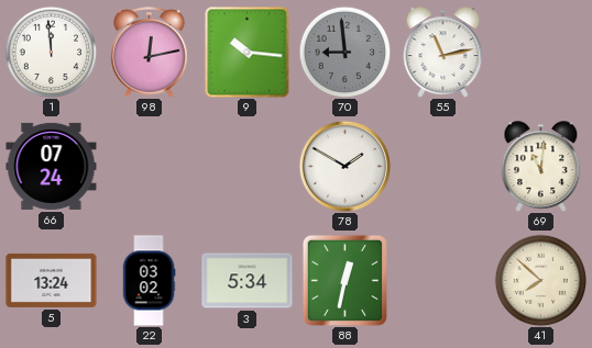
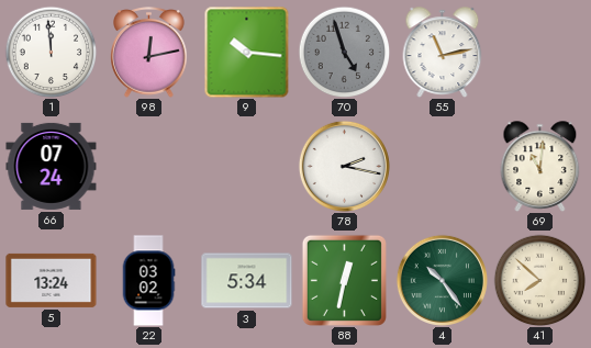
70: 8:59 -> 4:57 (344, 52)
78: 1:50 -> 2:17 (344, 166)
4: none -> 10:24 (442, 280)
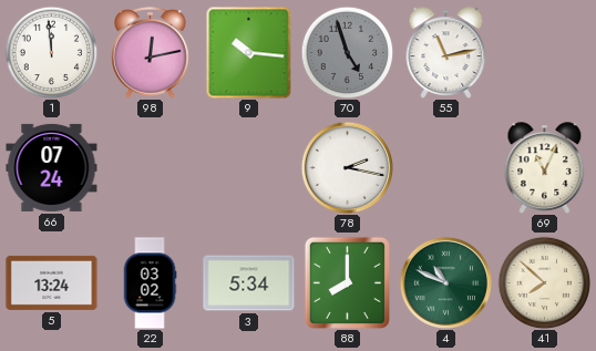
69: 11:01 -> 11:04 (545, 168)
88: 12:32 -> 8:00 (347, 282)
4: 10:24 -> 10:49 (445, 282)
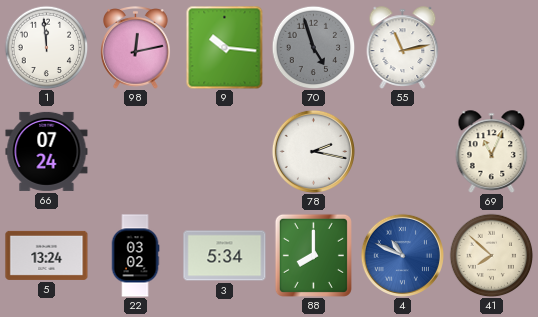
4 dial: green -> blue (402, 255)
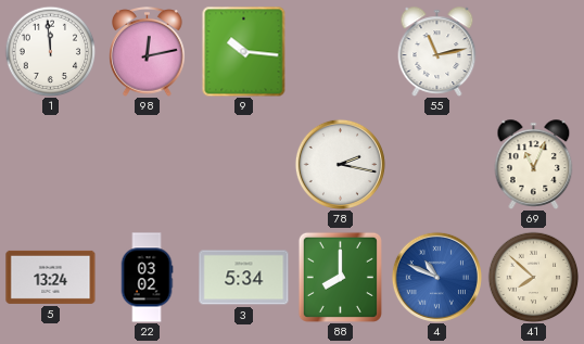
70: 4:57 -> none (313, 47)
66: 07:24 -> none (47, 151)
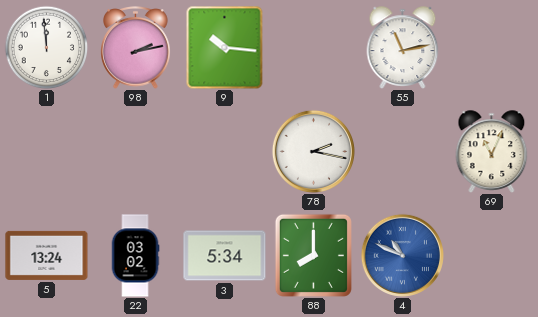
98: 12:13 -> 2:13 (136, 48)
41: 7:52 -> none (533, 277)
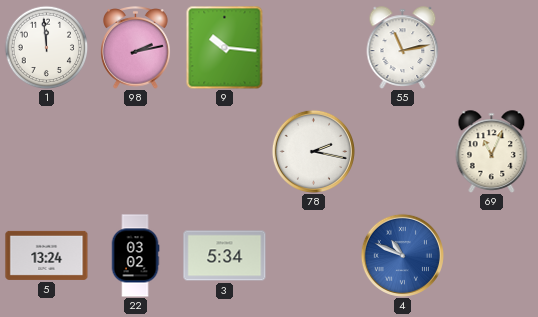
88: 8:00 -> none (313, 255)
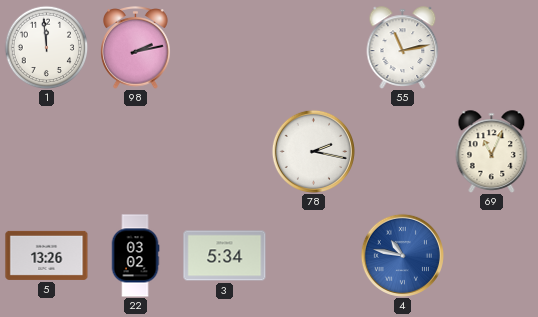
9: 10:16 -> none (225, 47)
5: 13:24 -> 13:26 (47, 255)
4: 10:49 -> 10:47 (402, 255)
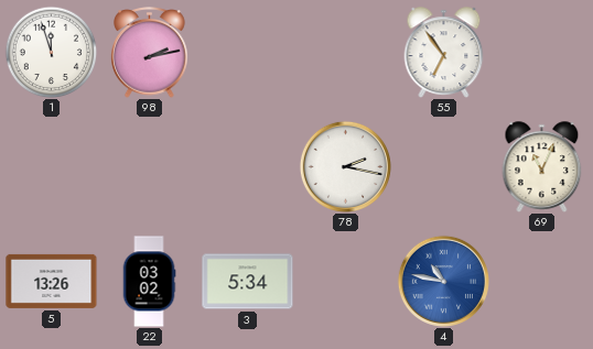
1: 11:59 -> 11:57 (51, 52)
55: 11:13 -> 6:54 (444, 53)
